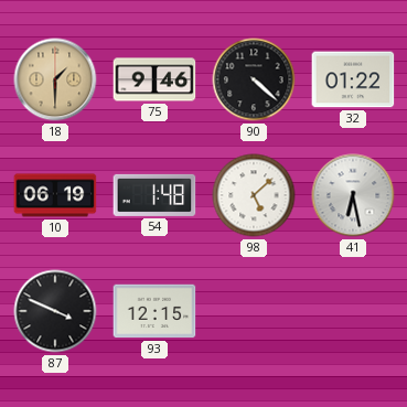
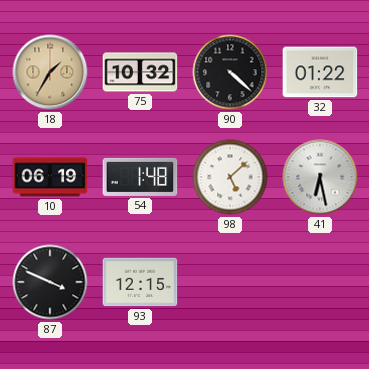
18: 1:30 -> 1:35 (50, 72)
75: 9:46 -> 10:32 (140, 72)
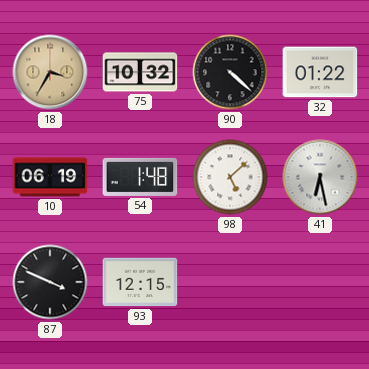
18: 1:35 -> 3:35 (50, 72)
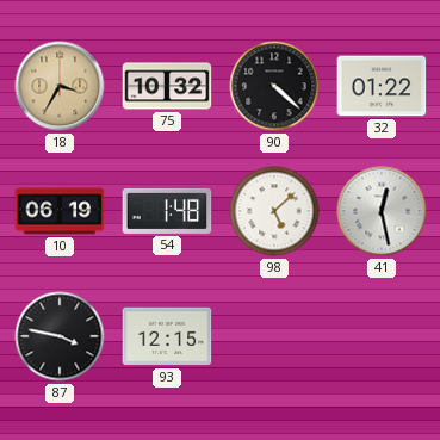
41: 6:28 -> 12:28 (382, 211)
87: 3:49 -> 3:47 (60, 336)
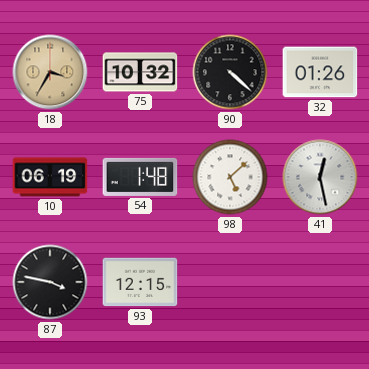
32: 01:22 -> 01:26 (320, 72)
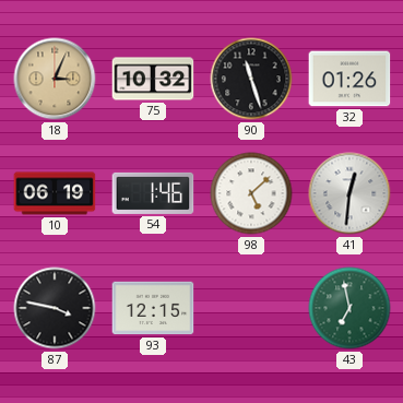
18: 3:35 -> 3:04 (55, 79)
90: 4:22 -> 11:27 (251, 79)
54: 1:48 -> 1:46 (153, 193)
41: 12:28 -> 12:31 (349, 193)
43: none -> 6:58 (349, 308)
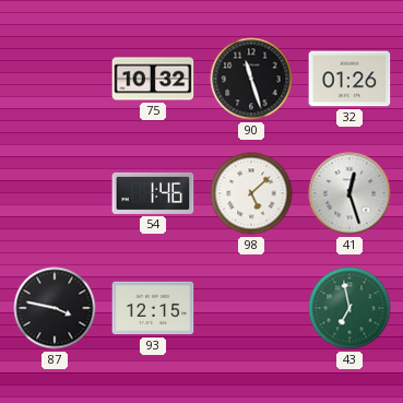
18: 3:04 -> none (55, 79)
10: 06:19 -> none (55, 193)
41: 12:31 -> 12:27 (349, 193)
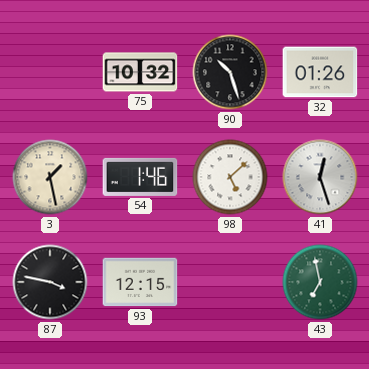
90: 11:27 -> 10:27 (230, 72)
3: none -> 1:28 (50, 177)
